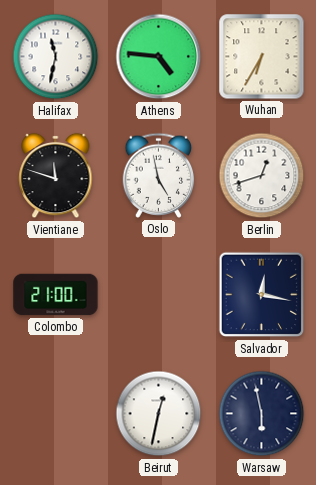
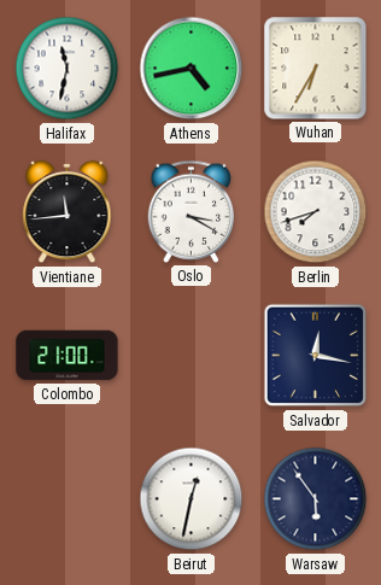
Athens: 4:46 -> 4:43 (192, 69)
Vientiane: 11:48 -> 11:44 (68, 212)
Oslo: 4:58 -> 3:20 (192, 211)
Berlin: 12:42 -> 7:42 (316, 212)
Warsaw: 5:58 -> 5:54 (316, 499)
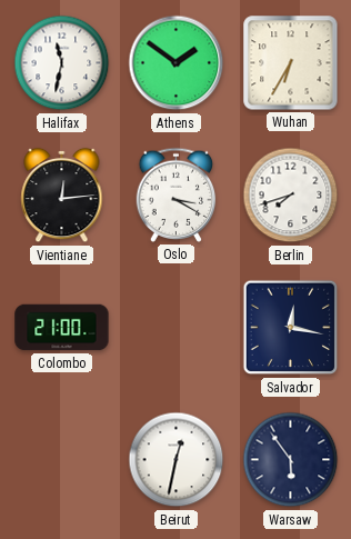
Athens: 4:43 -> 1:51 (177, 63)
Vientiane: 11:44 -> 12:14 (62, 196)
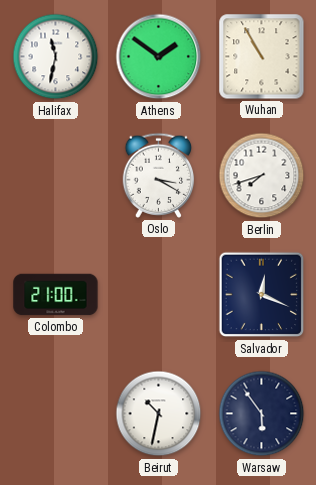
Wuhan: 6:35 -> 10:55 (262, 57)
Vientiane: 12:14 -> none (62, 196)
Salvador: 12:17 -> 12:19 (262, 295)
Beirut: 12:32 -> 10:32 (159, 414)
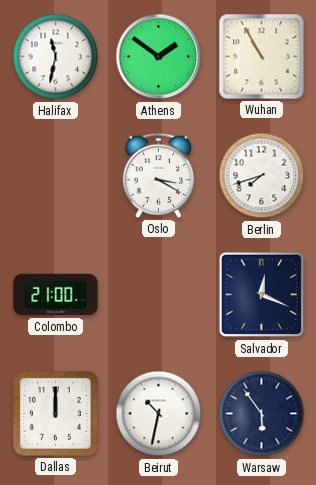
Dallas: none -> 12:00 (56, 414)
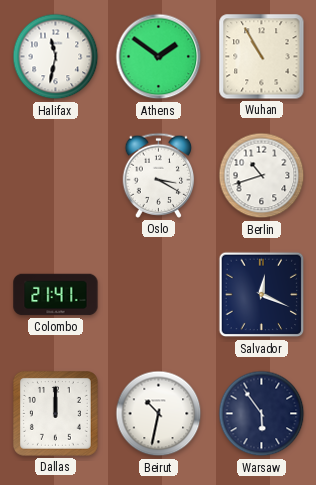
Berlin: 7:42 -> 10:42 (262, 176)
Colombo: 21:00 -> 21:41 (56, 295)
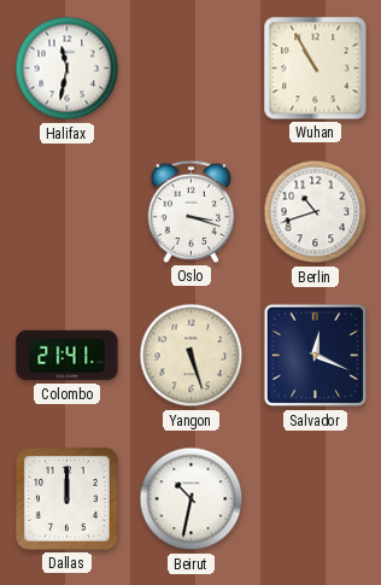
Athens: 1:51 -> none (159, 57)
Oslo: 3:20 -> 3:18 (192, 211)
Yangon: none -> 5:27 (192, 356)
Warsaw: 5:54 -> none (262, 414)
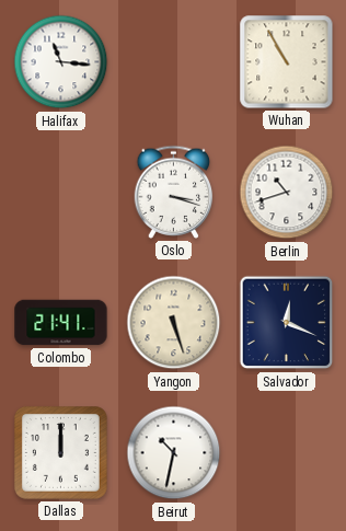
Halifax: 11:32 -> 11:16 (61, 62)
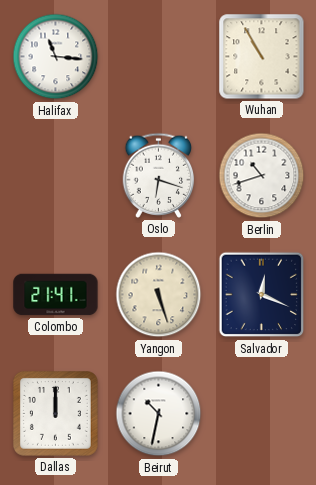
Oslo: 3:18 -> 6:18 (159, 175)
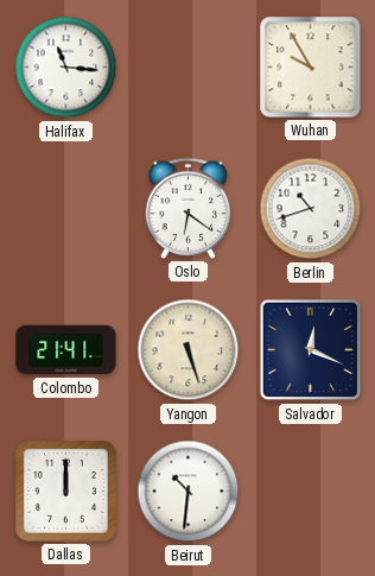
Wuhan: 10:55 -> 9:55 (311, 68)
Oslo: 6:18 -> 6:21 (189, 208)
Beirut: 10:32 -> 10:31 (189, 492)
